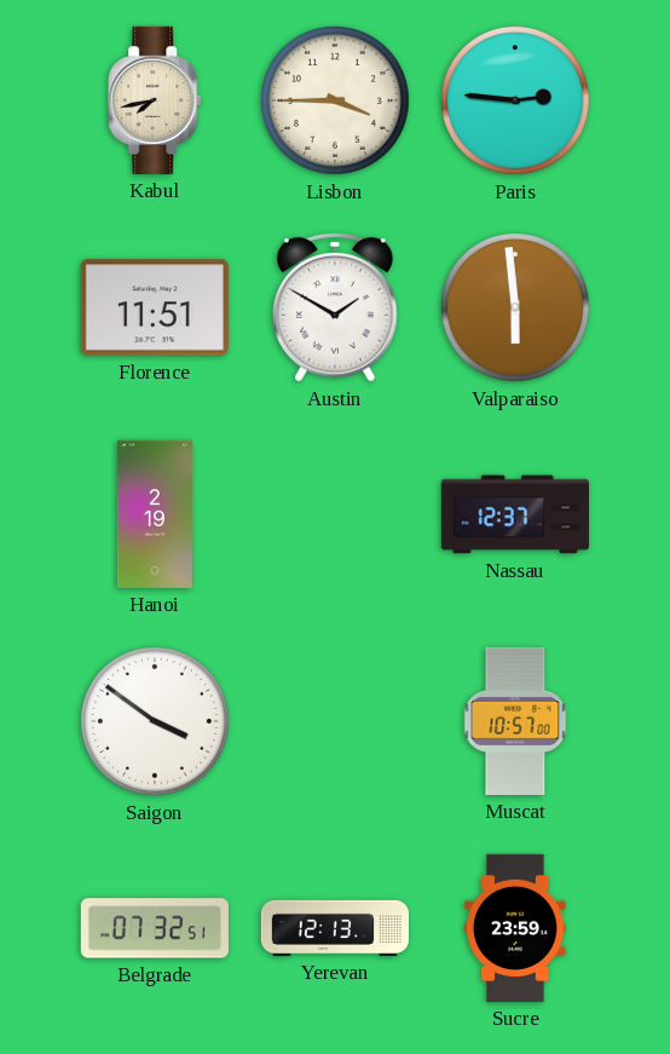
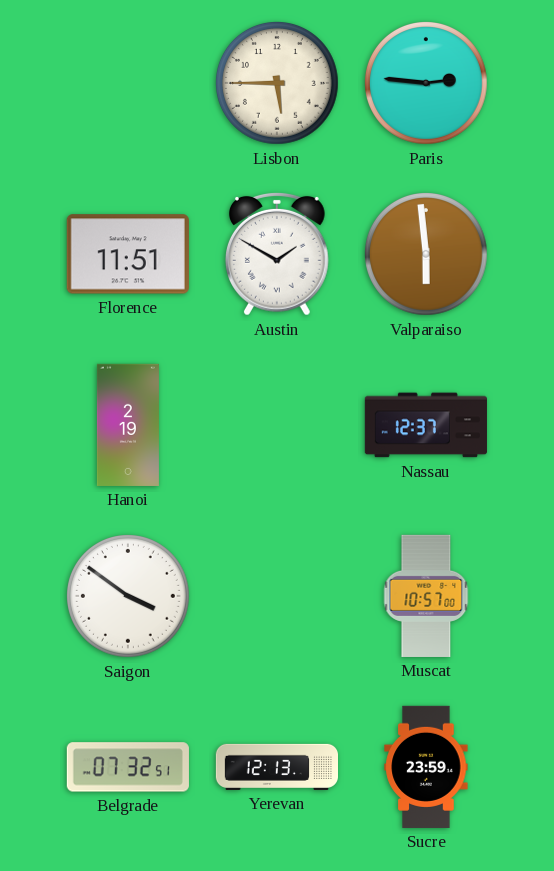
Kabul: 7:43 -> none (156, 100)
Lisbon: 3:45 -> 5:45 (278, 84)
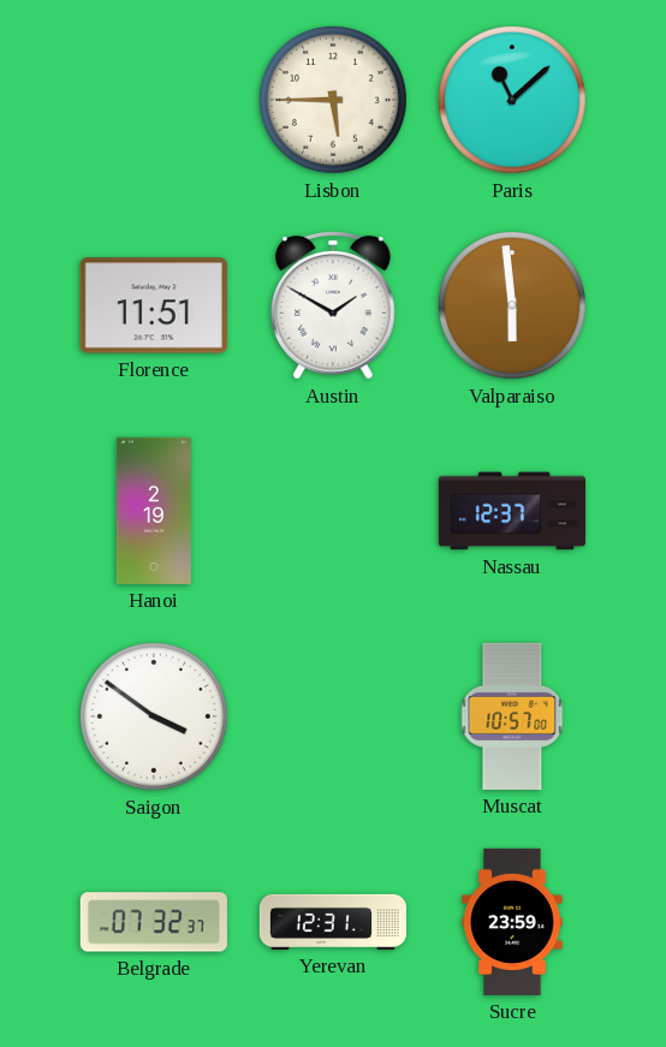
Paris: 2:46 -> 11:08 (513, 101)
Belgrade: 07:32:51 -> 07:32:37 (154, 922)
Yerevan: 12:13 -> 12:31 (332, 922)
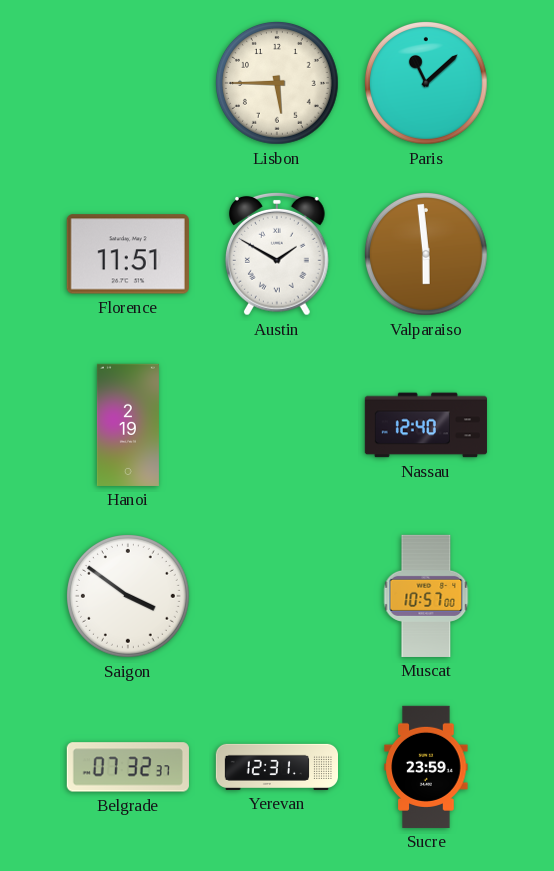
Nassau: 12:37 -> 12:40 (426, 425)
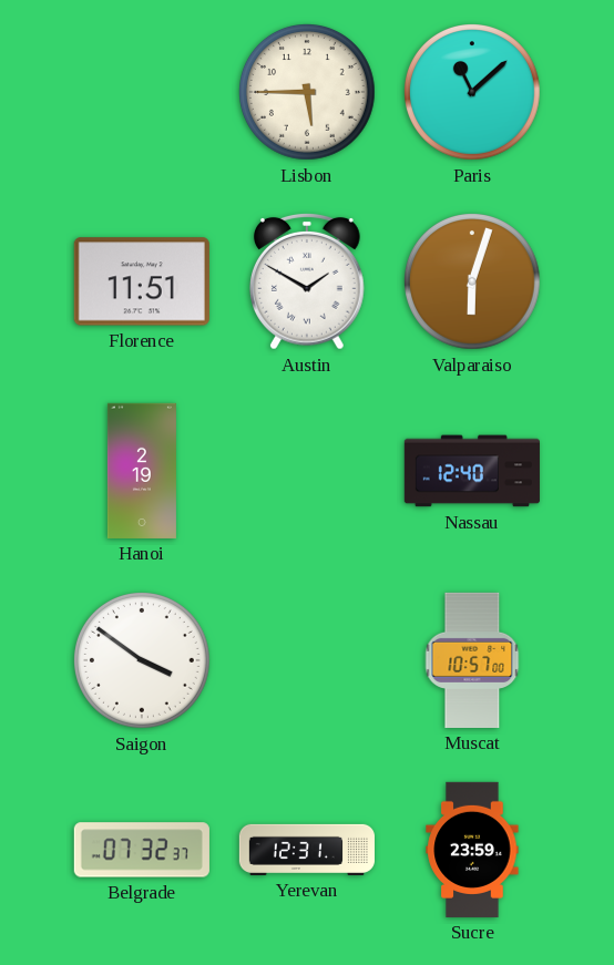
Valparaiso: 5:59 -> 6:03 (473, 283)
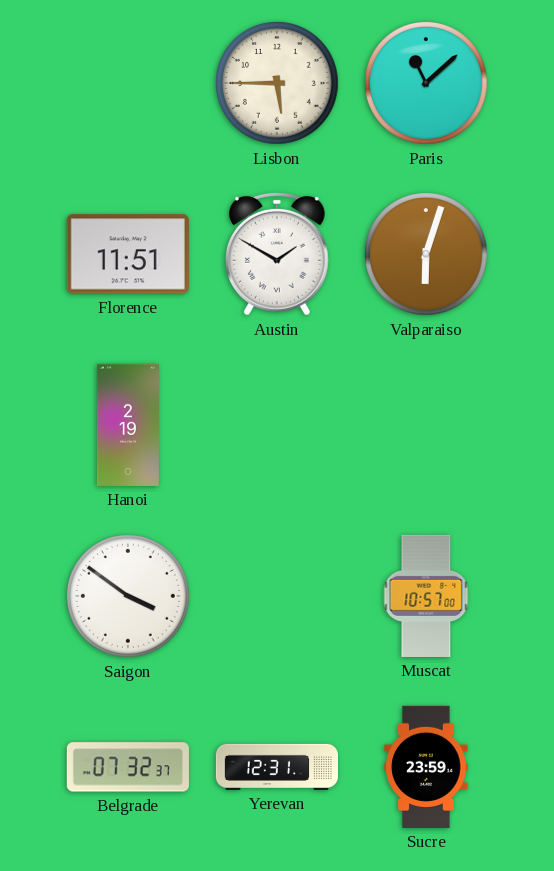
Nassau: 12:40 -> none (472, 471)
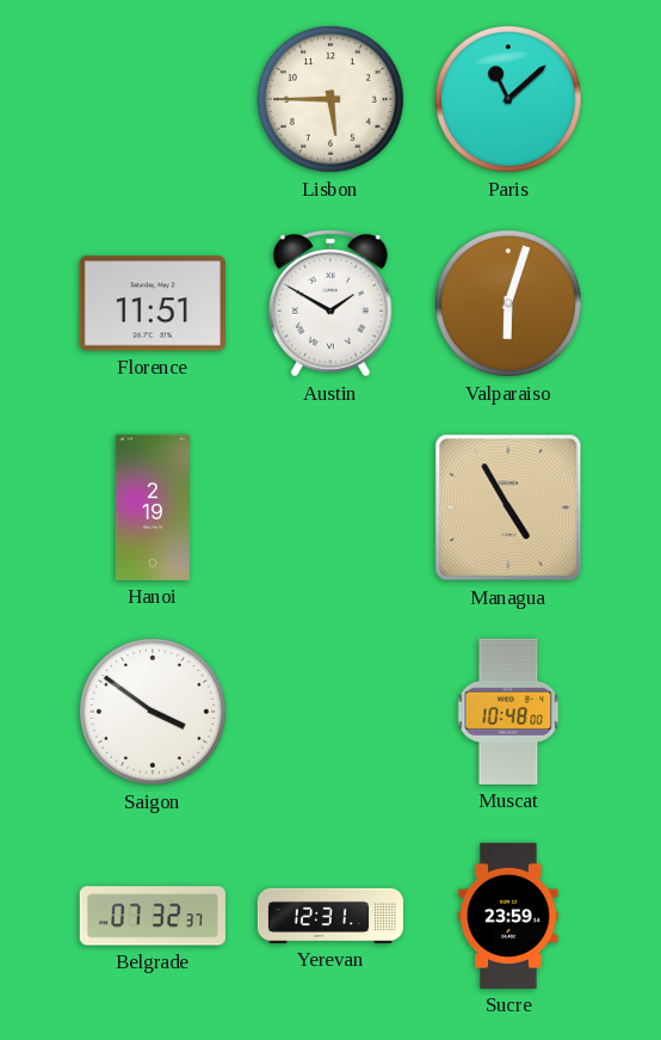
Managua: none -> 4:55 (508, 507)
Muscat: 10:57 -> 10:48 (508, 712)
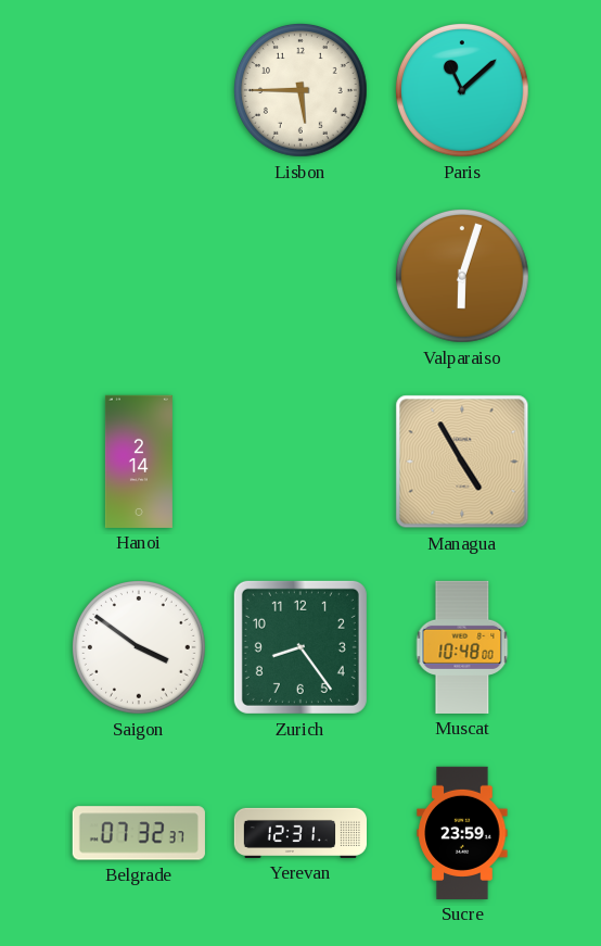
Florence: 11:51 -> none (153, 303)
Austin: 1:50 -> none (332, 303)
Hanoi: 2:19 -> 2:14 (139, 462)
Zurich: none -> 8:24 (300, 647)
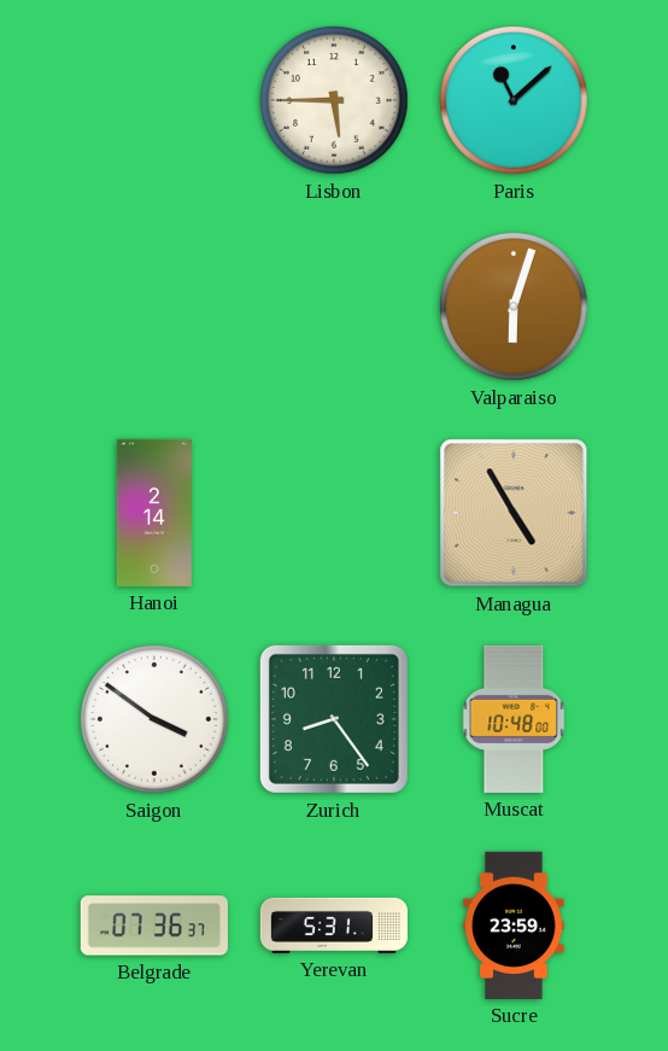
Belgrade: 07:32 -> 07:36 (154, 926)
Yerevan: 12:31 -> 5:31 (333, 926)
